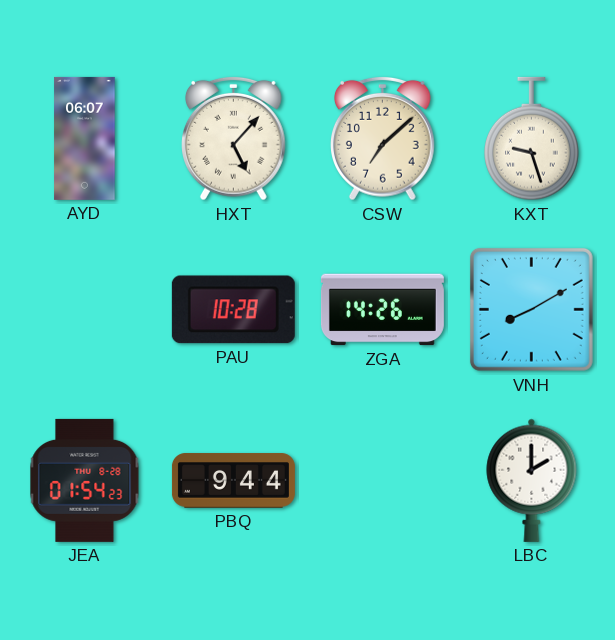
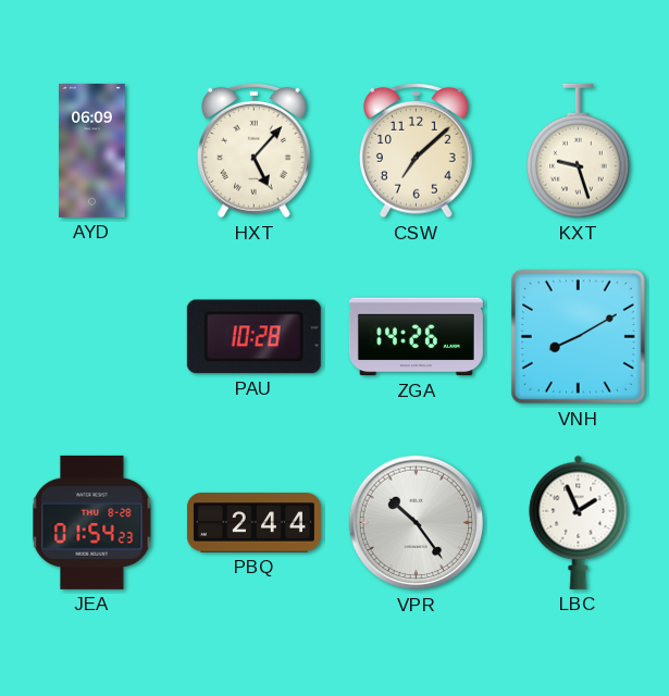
AYD: 06:07 -> 06:09 (92, 150)
PBQ: 9:44 -> 2:44 (253, 523)
VPR: none -> 10:24 (417, 523)
LBC: 2:00 -> 1:56 (579, 522)
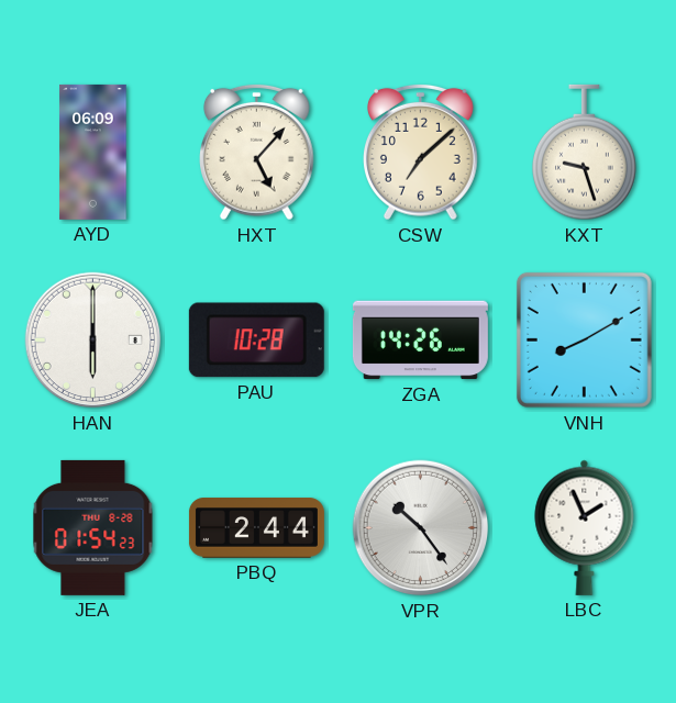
HAN: none -> 6:00 (93, 341)
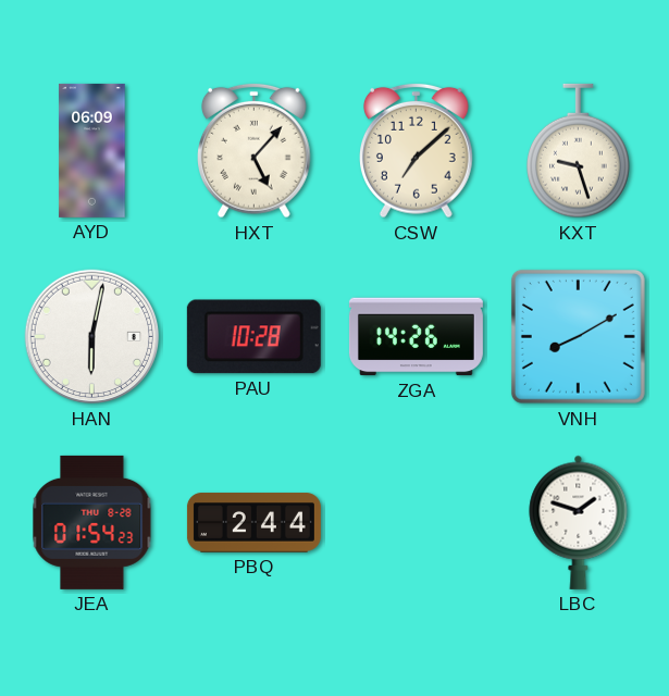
HAN: 6:00 -> 6:02 (92, 337)
VPR: 10:24 -> none (421, 528)
LBC: 1:56 -> 1:48 (579, 522)
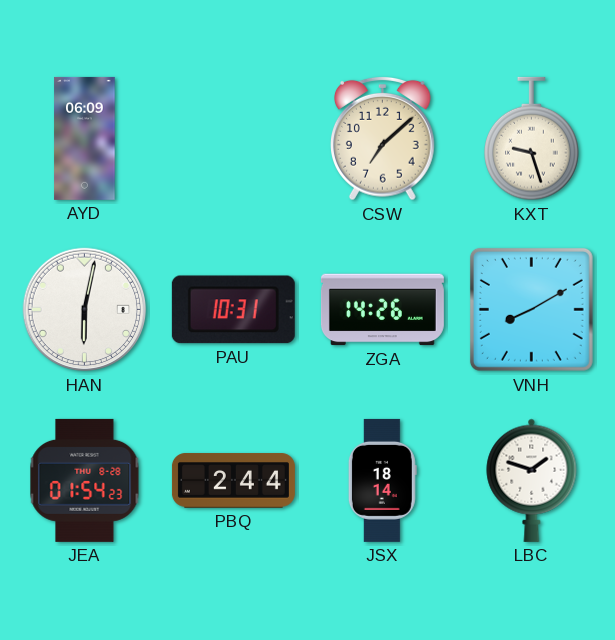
HXT: 5:07 -> none (255, 150)
PAU: 10:28 -> 10:31 (233, 310)
JSX: none -> 18:14 (382, 480)
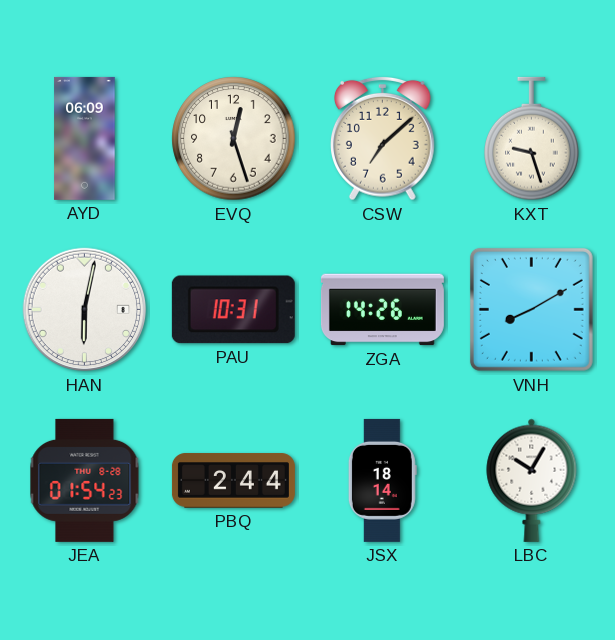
EVQ: none -> 12:27 (234, 139)
LBC: 1:48 -> 10:05 (532, 480)
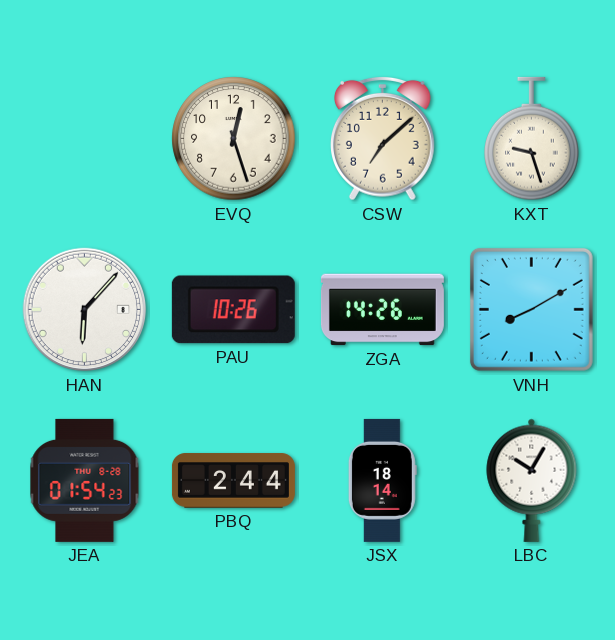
AYD: 06:09 -> none (85, 138)
HAN: 6:02 -> 6:07 (85, 310)
PAU: 10:31 -> 10:26 (233, 310)
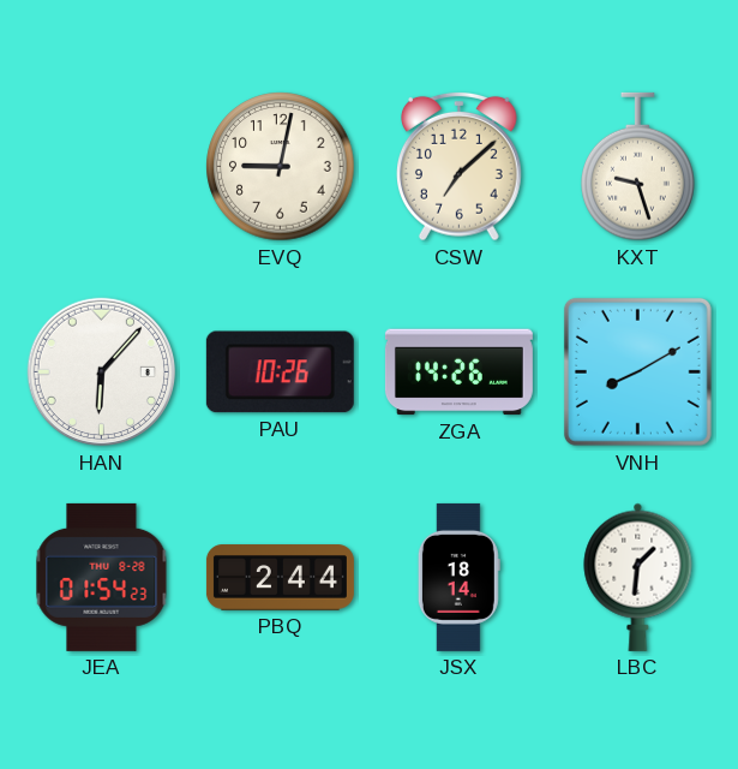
EVQ: 12:27 -> 9:02 (281, 167)
LBC: 10:05 -> 1:31 (638, 577)
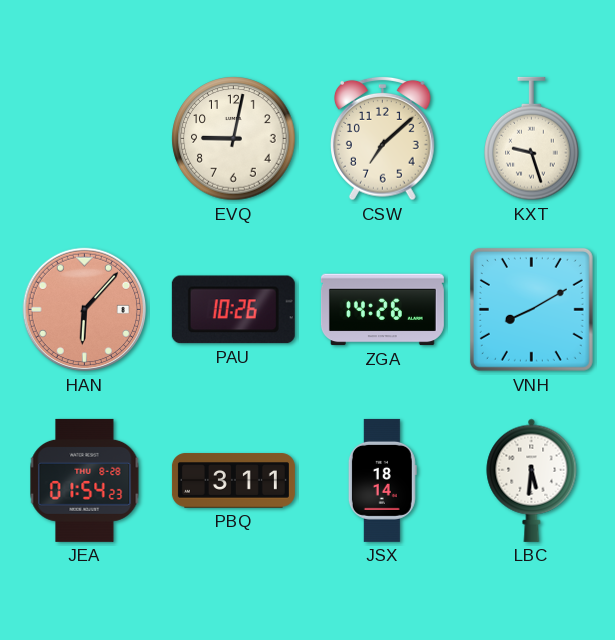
HAN dial: white -> salmon (85, 310)
PBQ: 2:44 -> 3:11 (233, 481)
LBC: 1:31 -> 5:31 (532, 480)
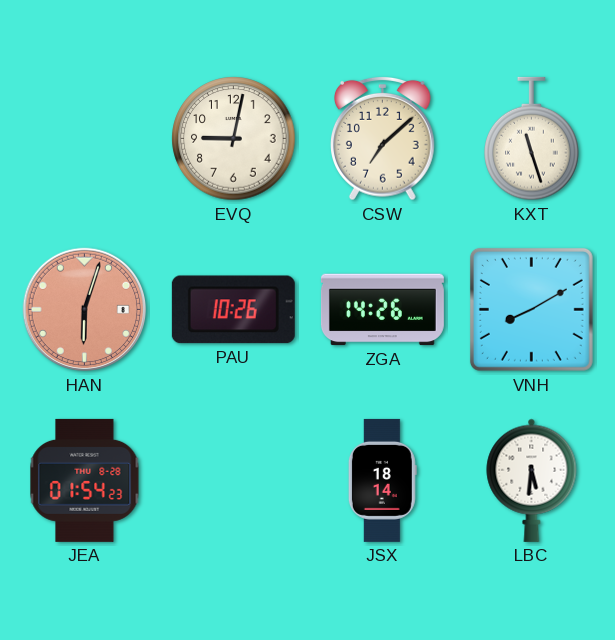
KXT: 9:27 -> 11:27 (532, 139)
HAN: 6:07 -> 6:03 (85, 310)
PBQ: 3:11 -> none (233, 481)
